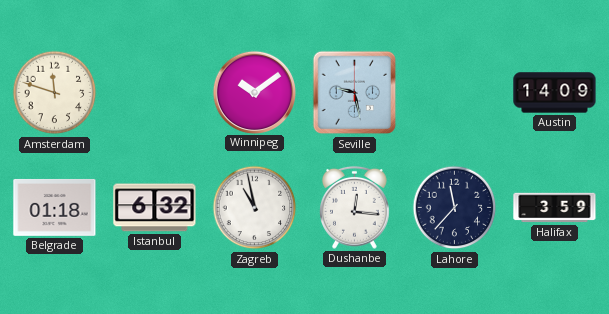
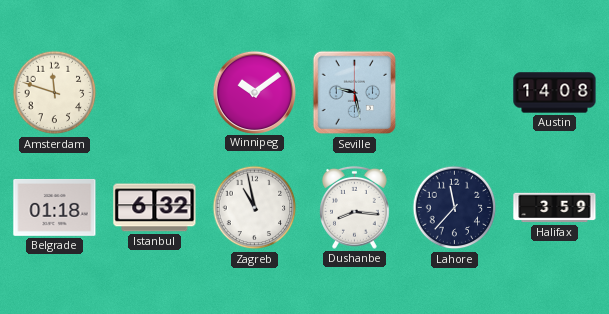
Austin: 14:09 -> 14:08 (555, 93)
Dushanbe: 12:16 -> 8:16 (355, 207)
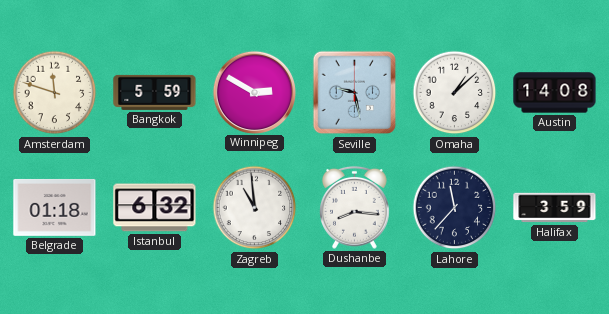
Bangkok: none -> 5:59 (155, 92)
Winnipeg: 10:09 -> 2:50 (254, 92)
Omaha: none -> 1:08 (455, 93)
Zagreb: 10:58 -> 10:59 (255, 208)
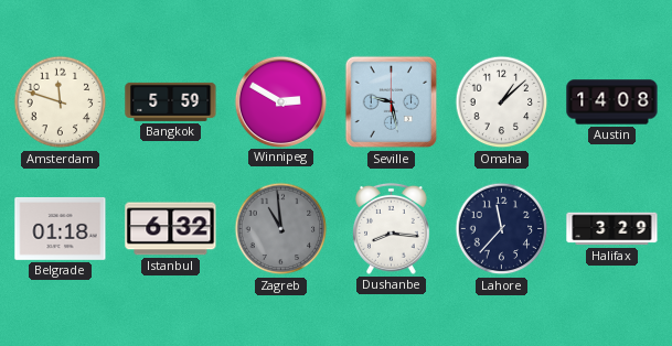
Zagreb dial: white -> grey (281, 229)
Halifax: 3:59 -> 3:29 (612, 229)
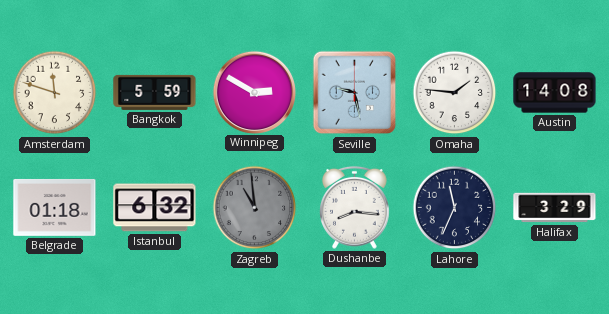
Omaha: 1:08 -> 1:46 (455, 93)
Lahore: 11:37 -> 11:34 (455, 208)
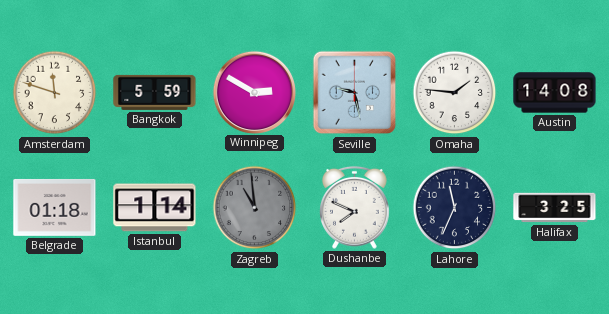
Istanbul: 6:32 -> 1:14 (155, 208)
Dushanbe: 8:16 -> 7:49 (355, 207)
Halifax: 3:29 -> 3:25 (555, 208)
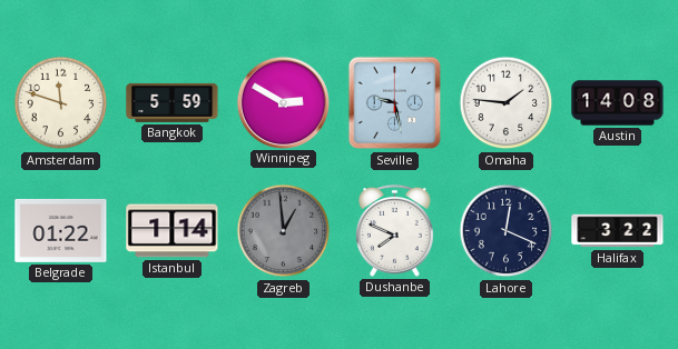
Belgrade: 01:18 -> 01:22 (61, 230)
Zagreb: 10:59 -> 12:59 (284, 231)
Lahore: 11:34 -> 12:19 (507, 231)
Halifax: 3:25 -> 3:22 (618, 231)
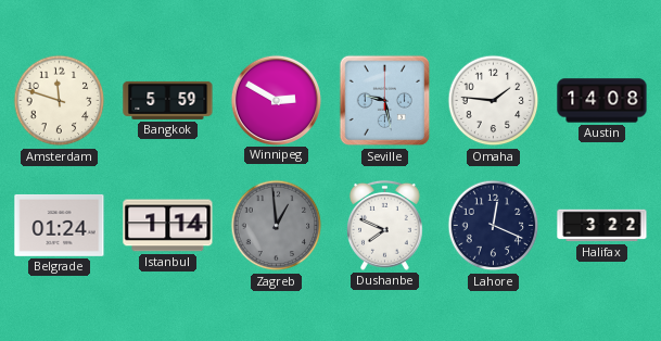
Belgrade: 01:22 -> 01:24 (60, 225)
